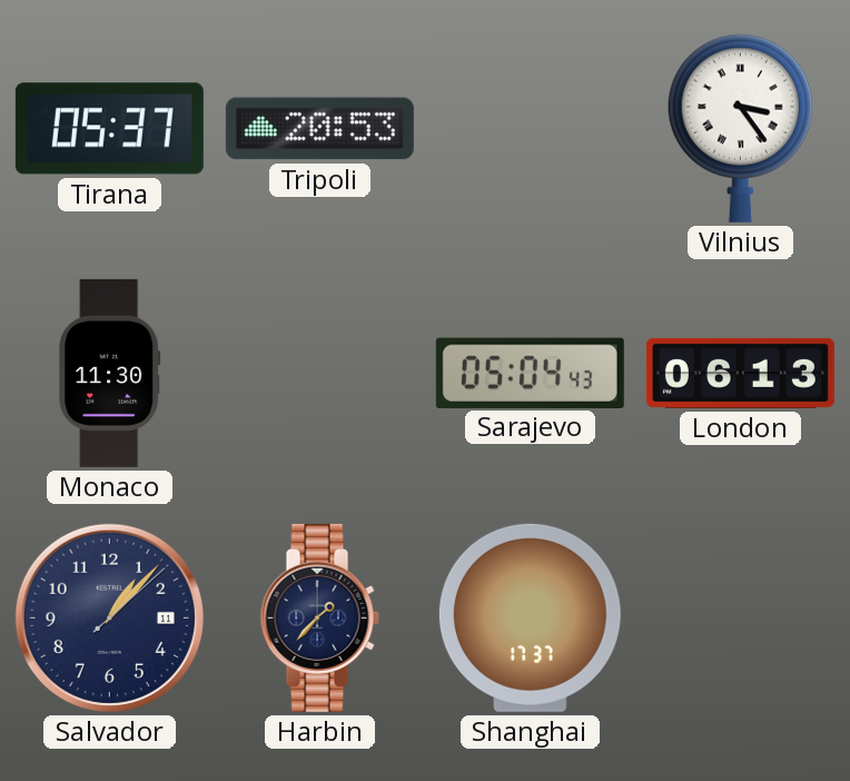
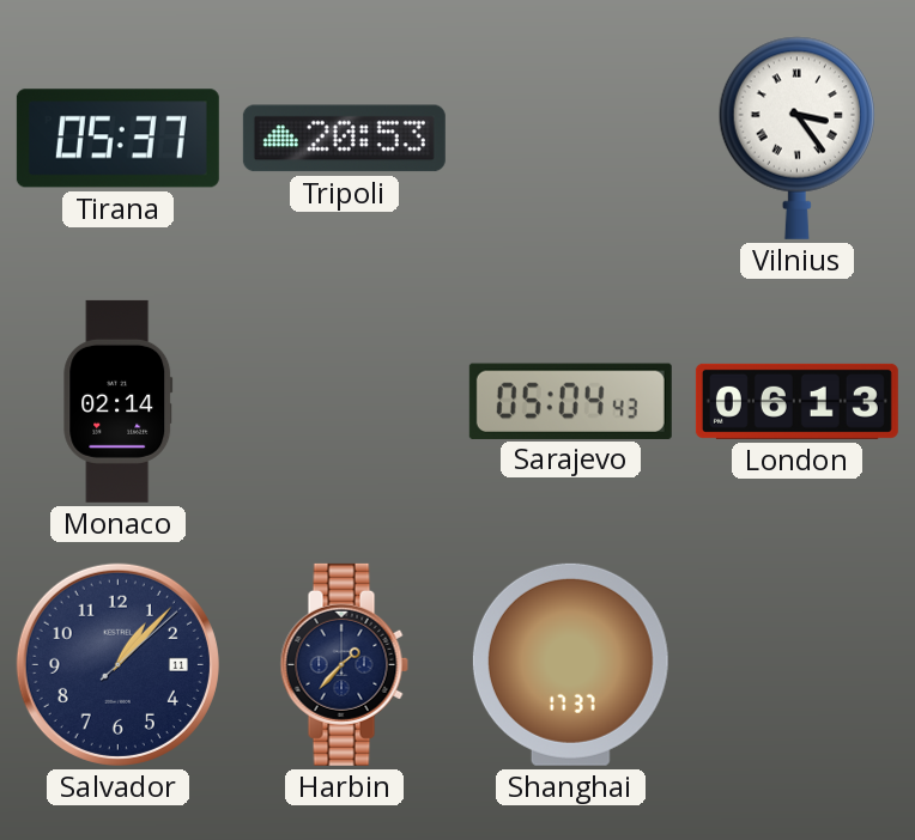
Monaco: 11:30 -> 02:14 (119, 401)
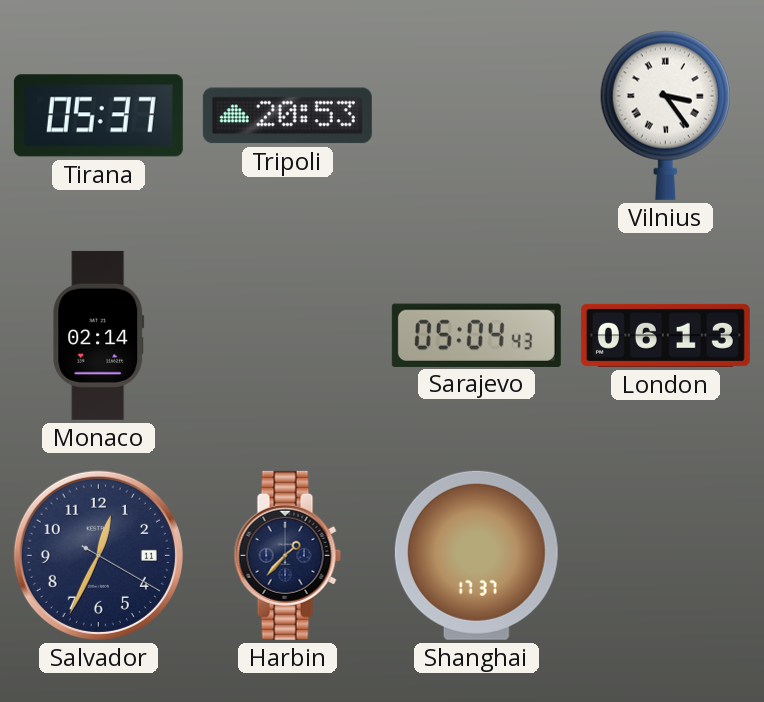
Salvador: 1:07 -> 12:34 (98, 555)
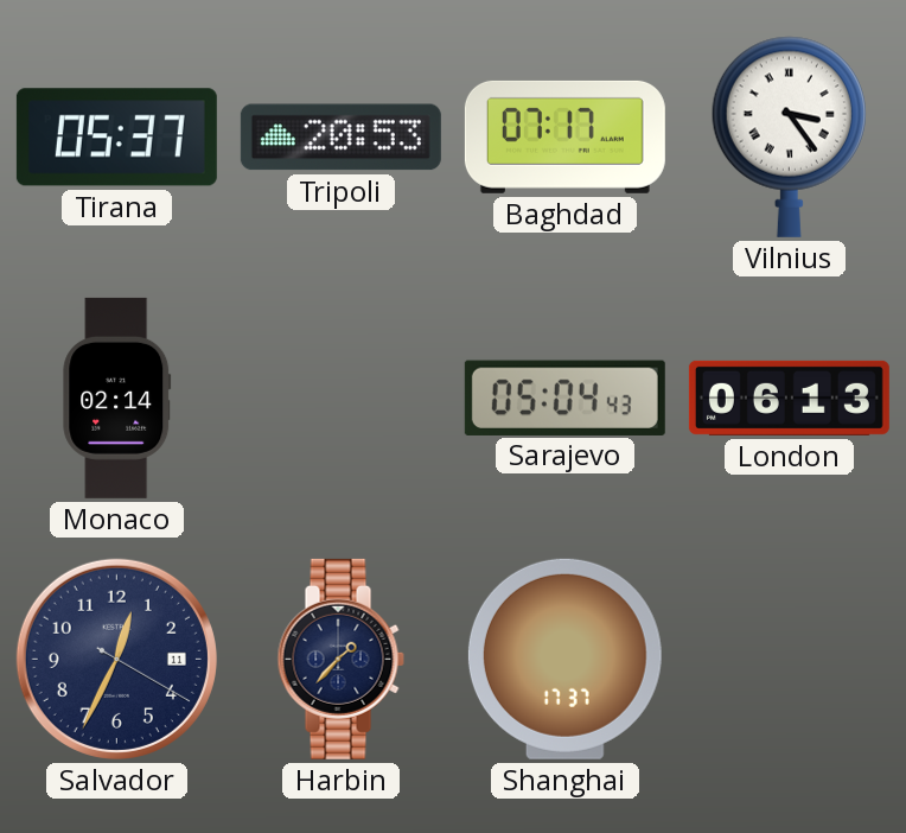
Baghdad: none -> 07:17 (564, 136)
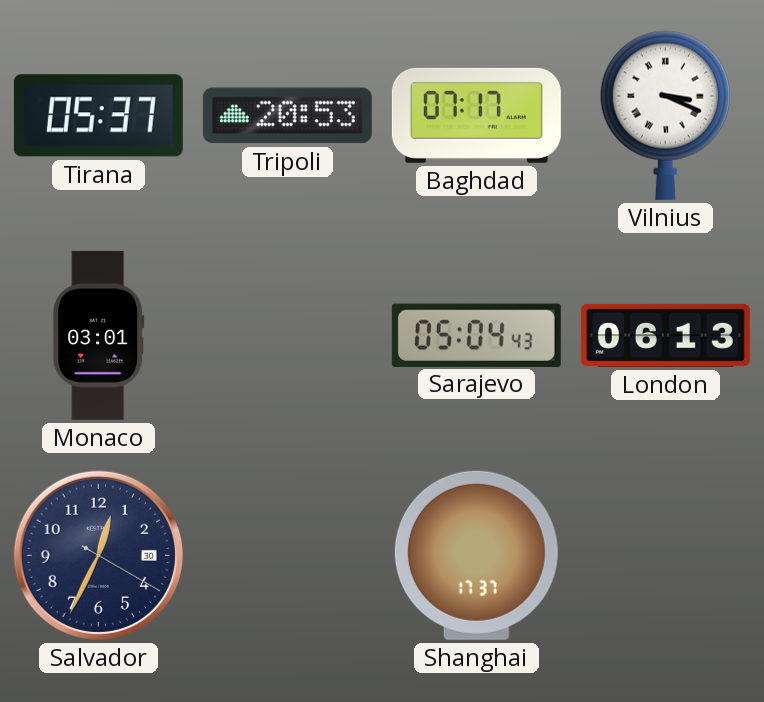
Vilnius: 3:24 -> 3:19 (665, 115)
Monaco: 02:14 -> 03:01 (99, 335)
Salvador date: 11 -> 30 (98, 555)
Harbin: 1:37 -> none (340, 659)
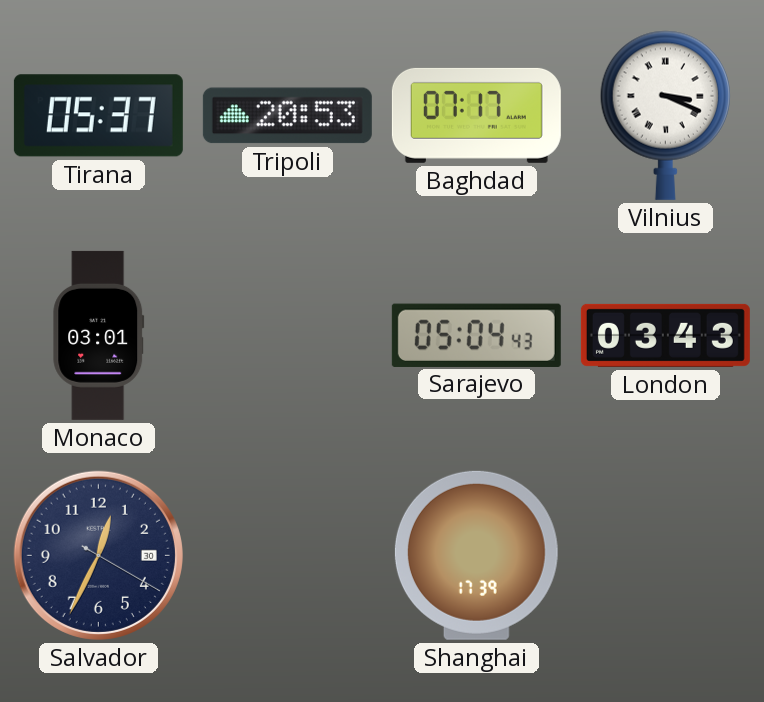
London: 06:13 -> 03:43 (665, 335)
Shanghai: 17:37 -> 17:39 (476, 555)
